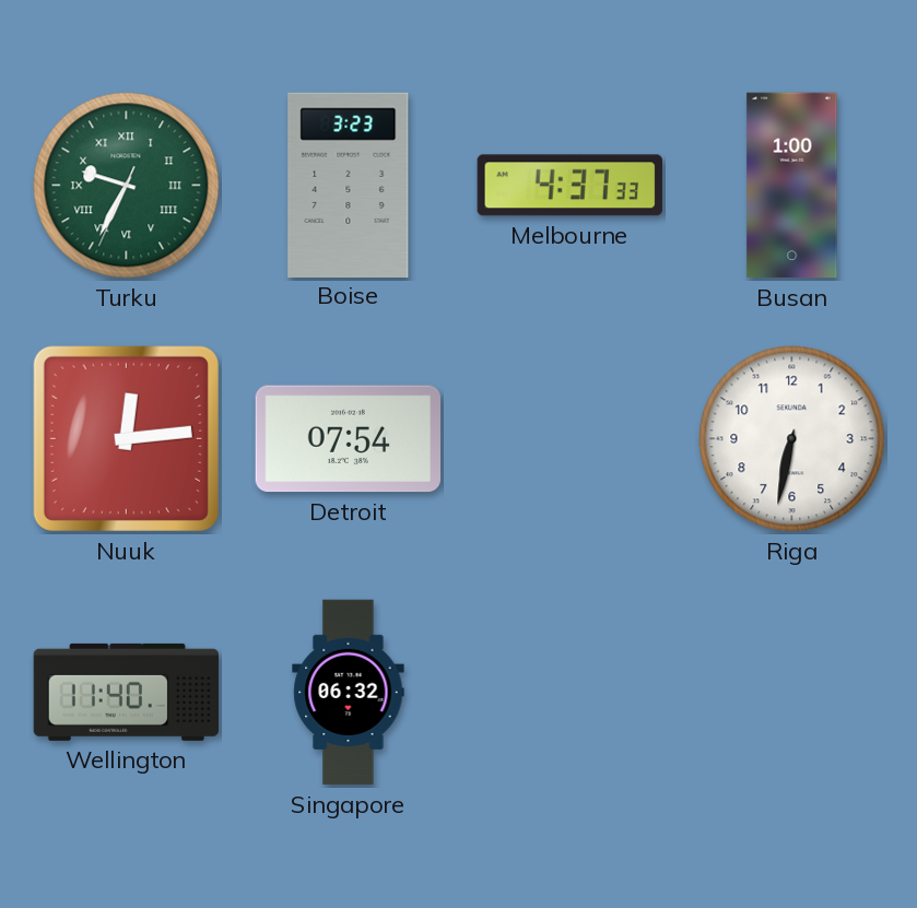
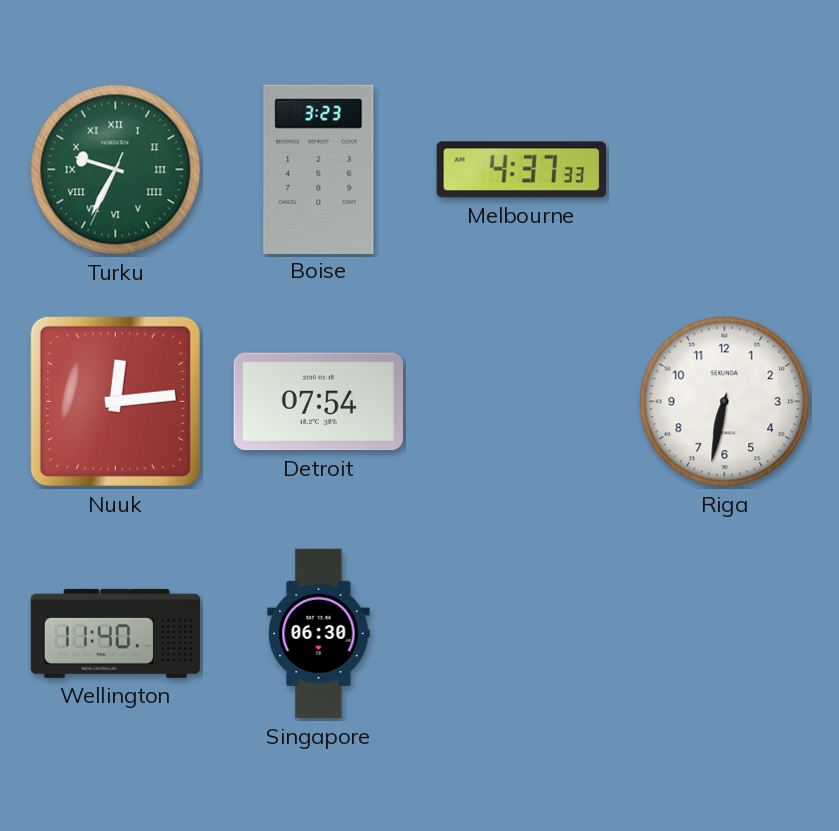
Busan: 1:00 -> none (792, 186)
Singapore: 06:32 -> 06:30 (319, 634)
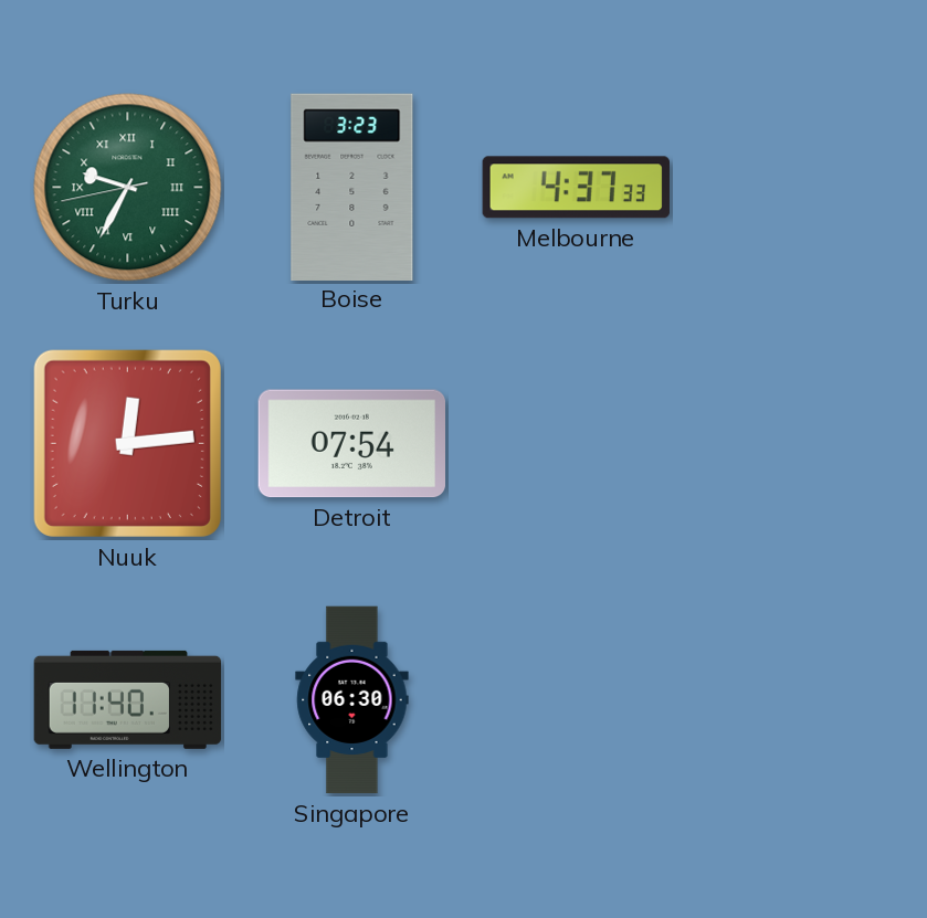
Turku: 9:34:34 -> 9:34:43 (128, 188)
Riga: 6:32 -> none (725, 402)
